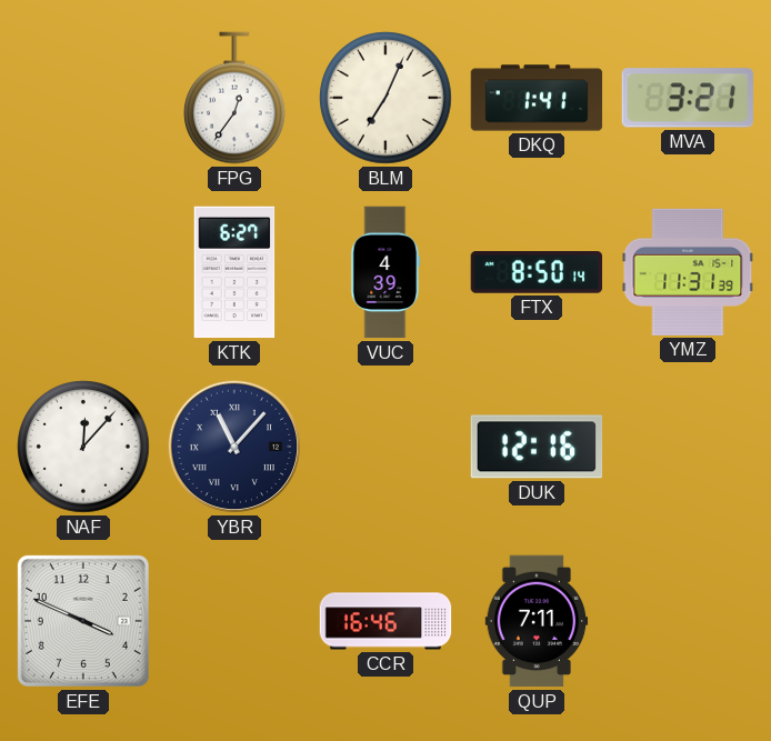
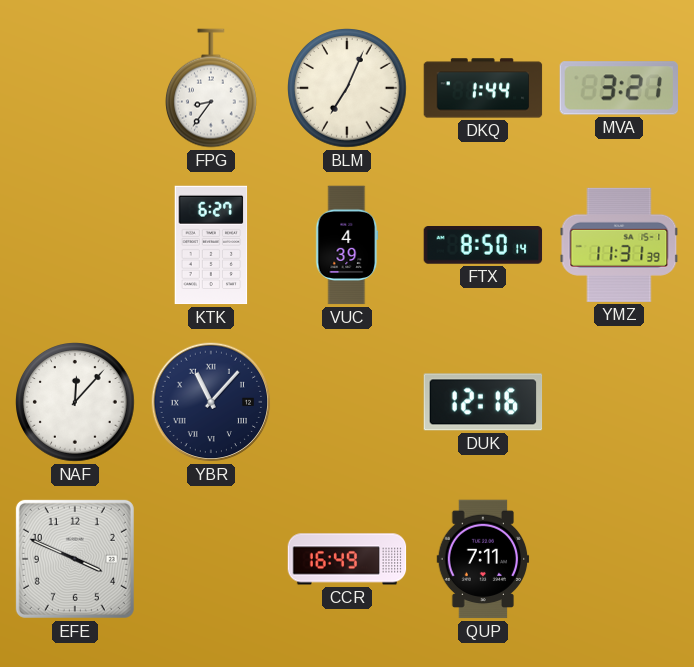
FPG: 12:36 -> 8:36 (212, 88)
DKQ: 1:41 -> 1:44 (483, 88)
CCR: 16:46 -> 16:49 (347, 559)
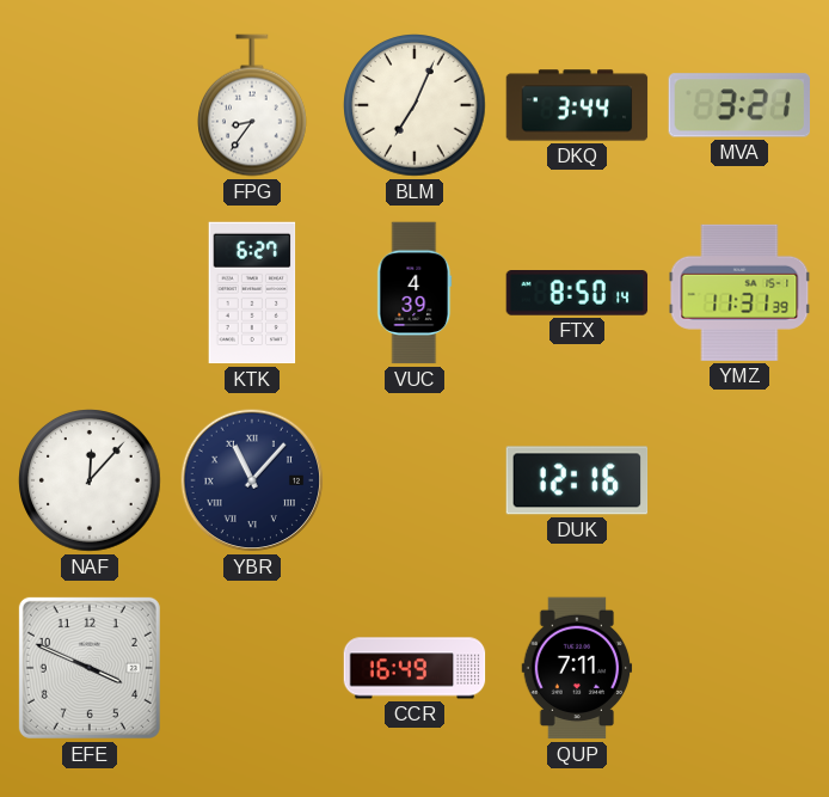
DKQ: 1:44 -> 3:44 (577, 105)
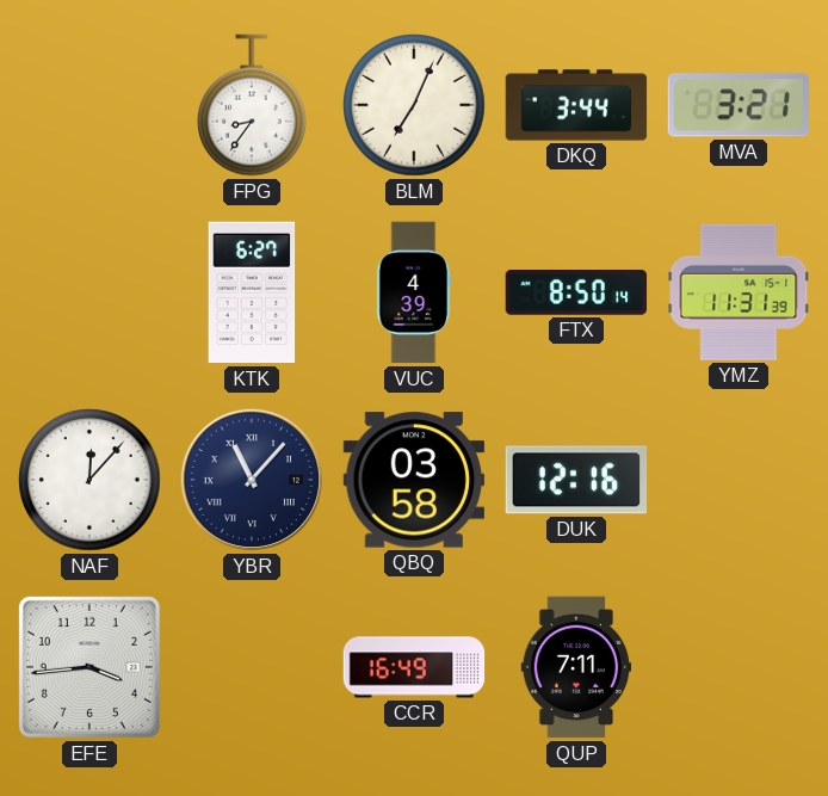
QBQ: none -> 03:58 (414, 480)
EFE: 3:49 -> 3:44 (89, 667)
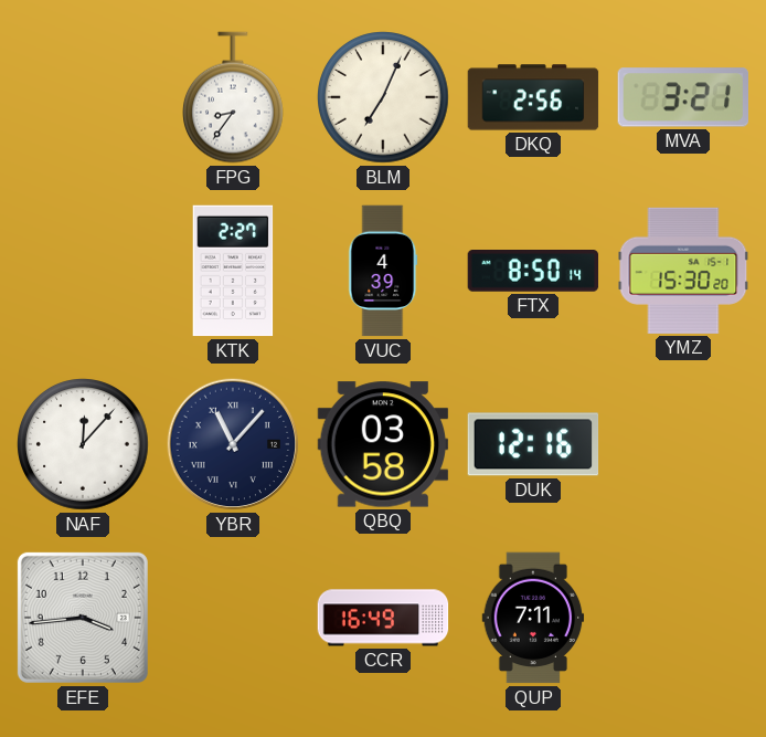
DKQ: 3:44 -> 2:56 (533, 97)
KTK: 6:27 -> 2:27 (233, 271)
YMZ: 11:31 -> 15:30 (683, 271)
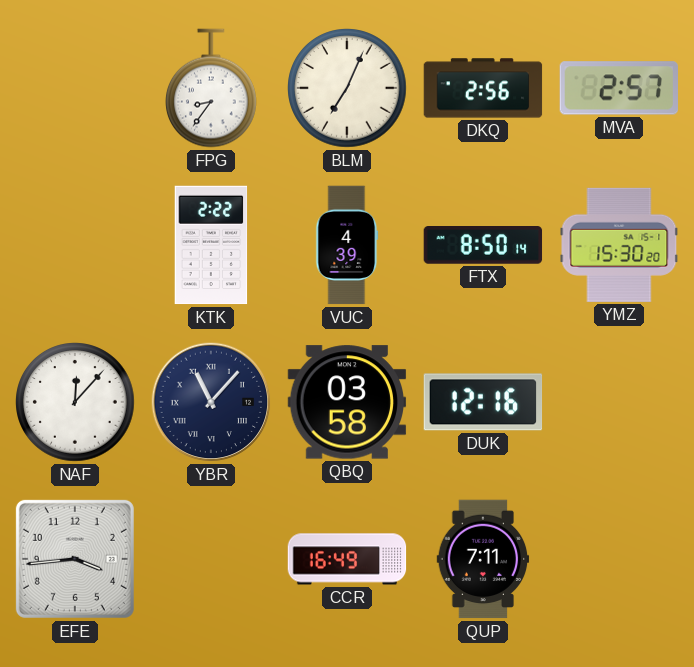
MVA: 3:21 -> 2:57 (618, 88)
KTK: 2:27 -> 2:22 (211, 245)
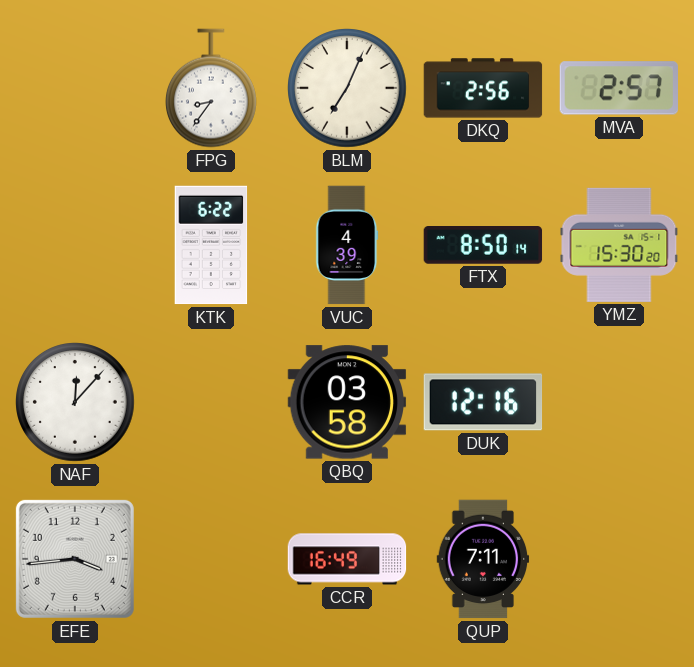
KTK: 2:22 -> 6:22 (211, 245)
YBR: 11:07 -> none (211, 402)
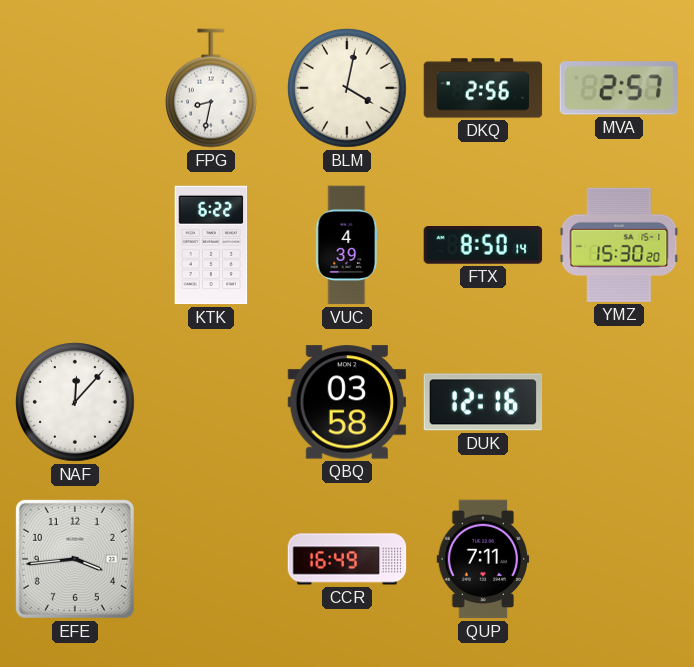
FPG: 8:36 -> 8:32 (212, 88)
BLM: 7:04 -> 4:02 (347, 88)
